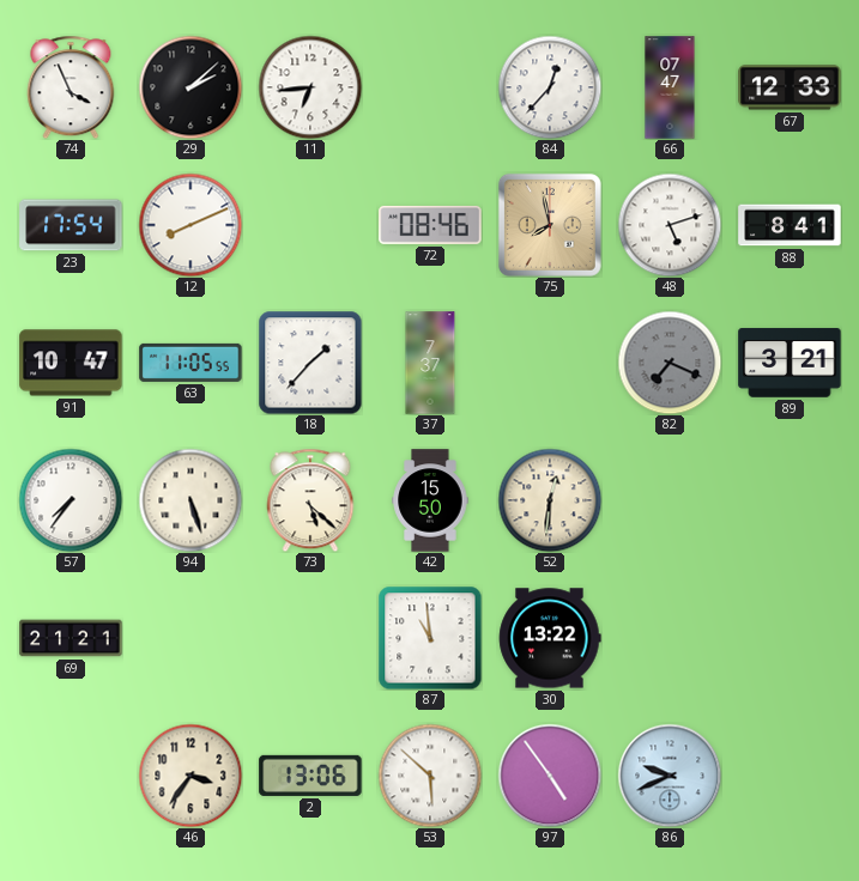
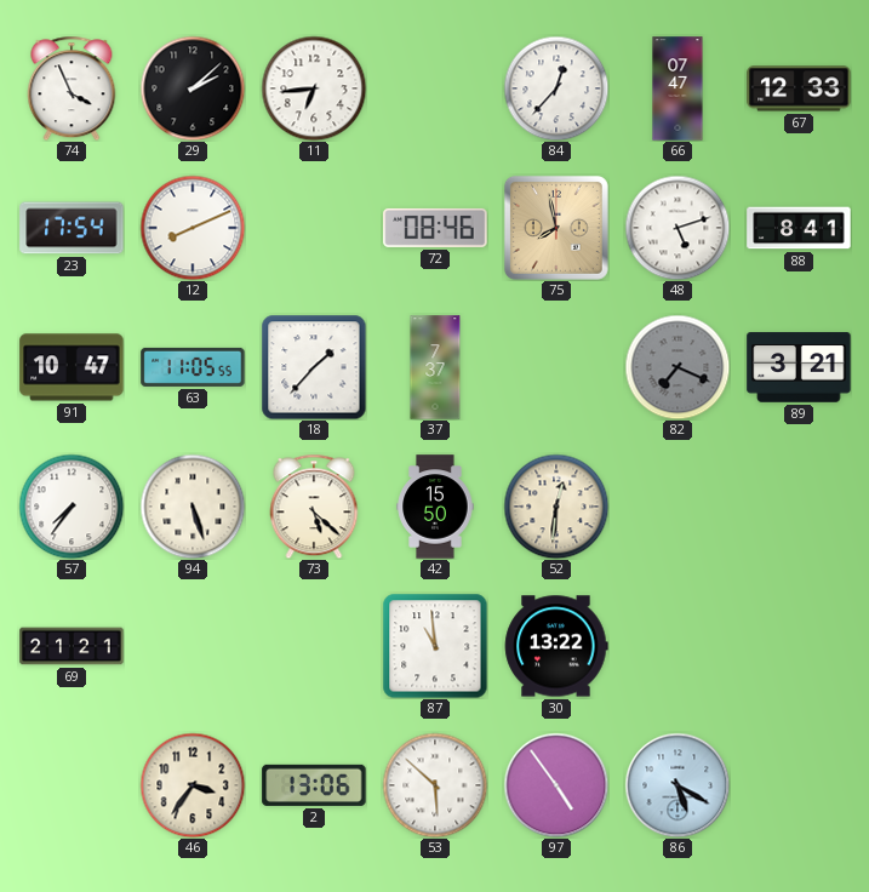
86: 9:41 -> 5:20 (678, 785)
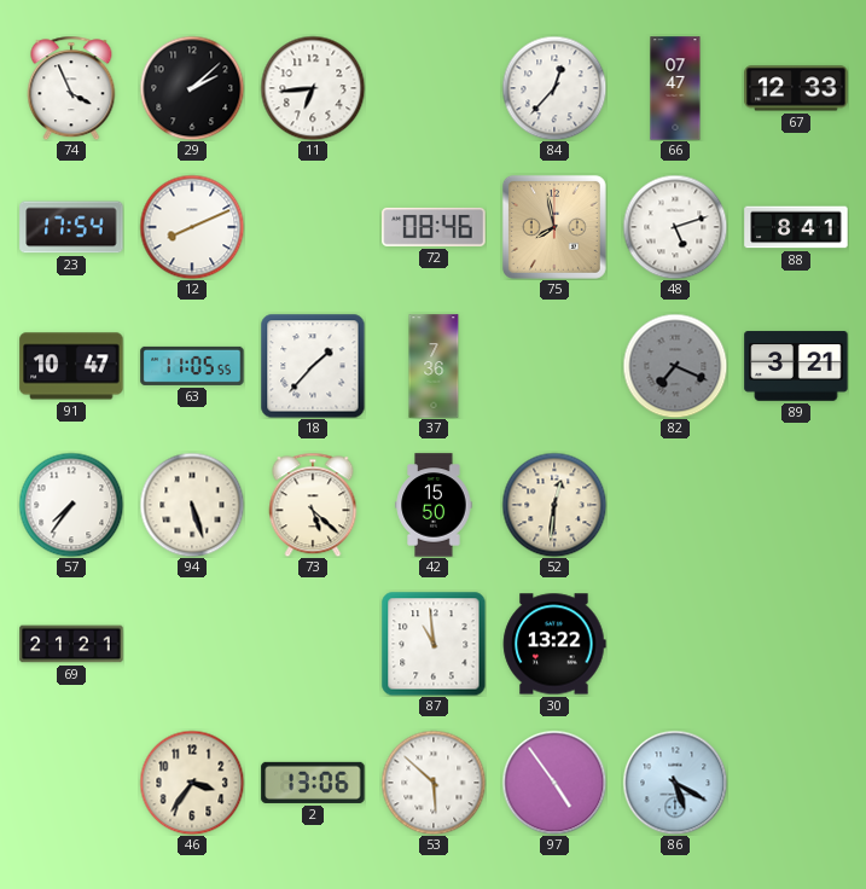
37: 7:37 -> 7:36 (434, 366)
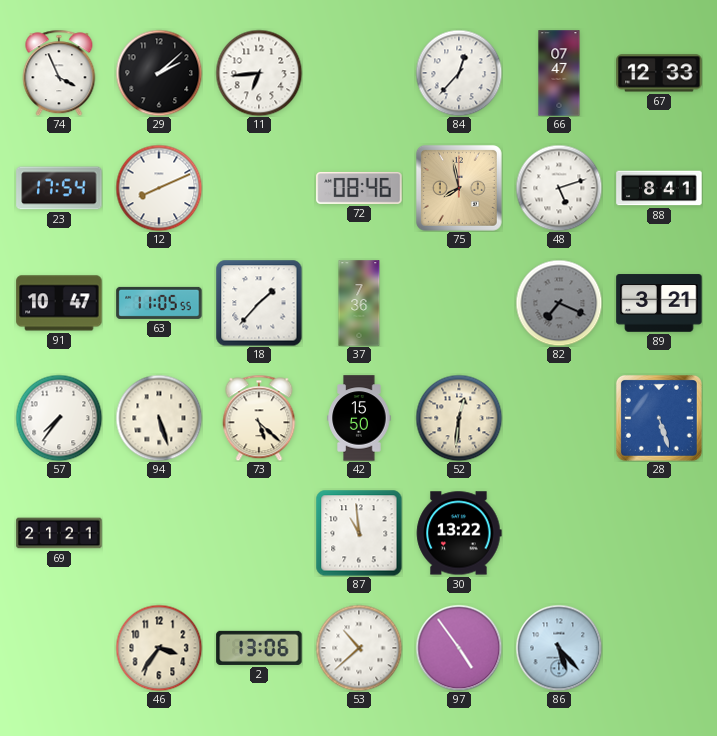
28: none -> 5:27 (659, 418)
53: 5:52 -> 10:38 (359, 648)
86: 5:20 -> 5:23 (559, 648)
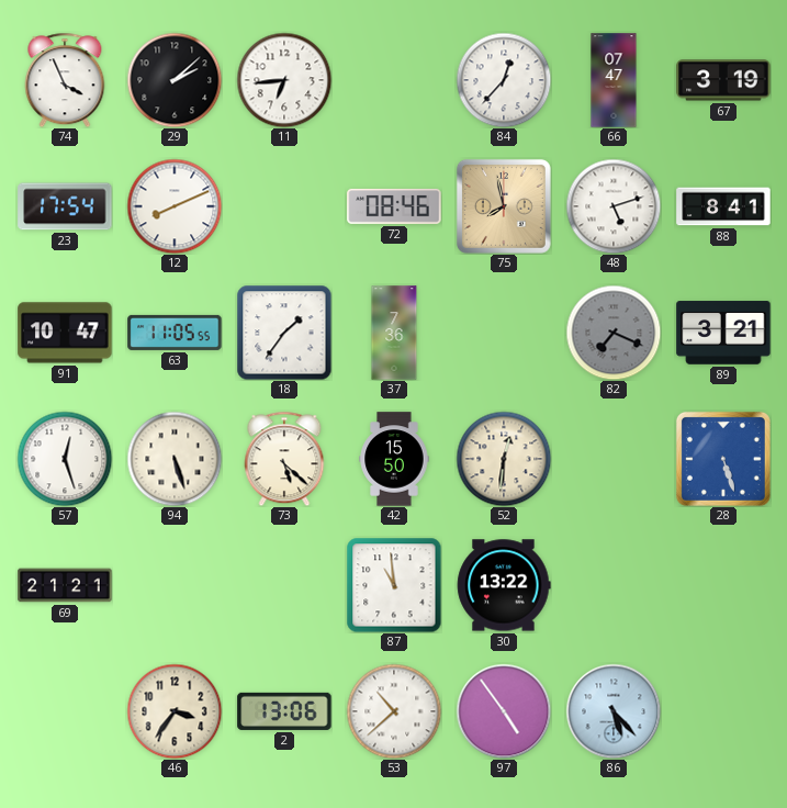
67: 12:33 -> 3:19 (723, 80)
18: 1:37 -> 1:36 (284, 333)
57: 7:36 -> 12:27 (65, 459)
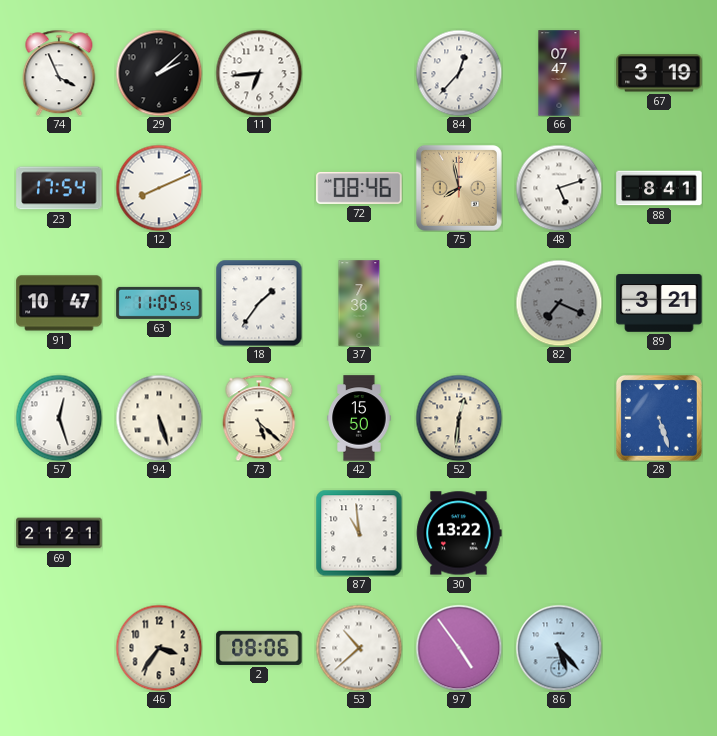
2: 13:06 -> 08:06 (259, 648)
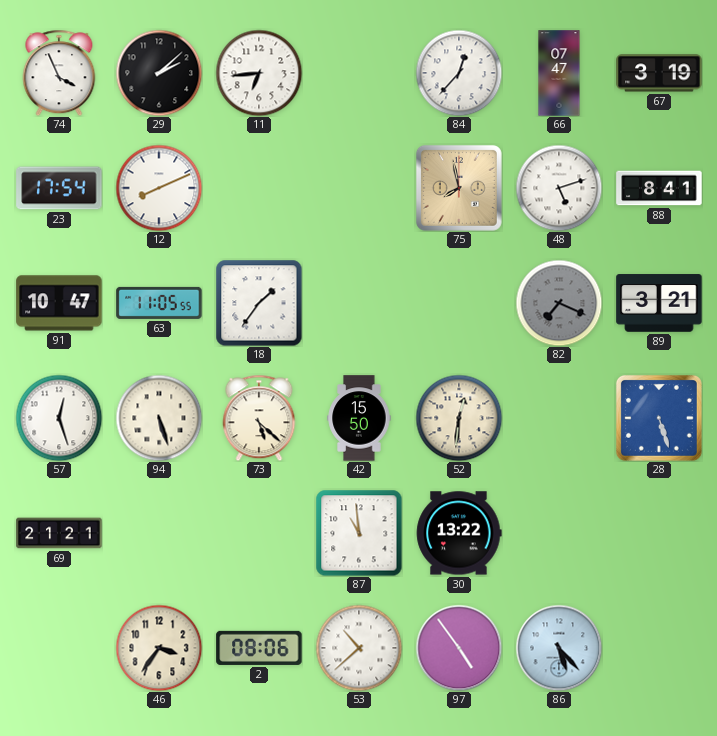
72: 08:46 -> none (359, 188)
37: 7:36 -> none (359, 303)
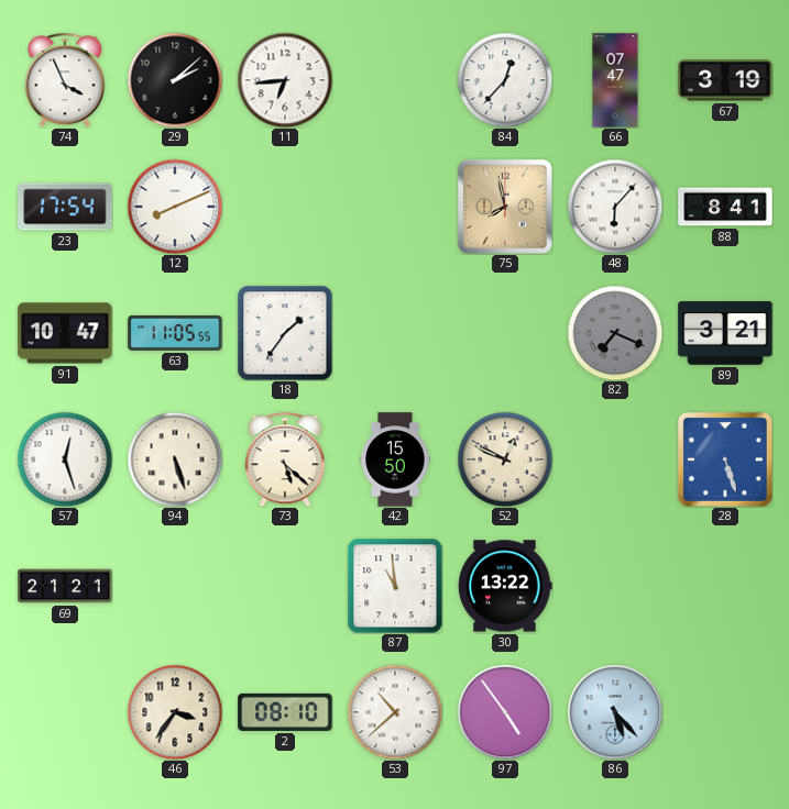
48: 5:12 -> 6:07 (615, 207)
52: 12:31 -> 12:49 (505, 459)
2: 08:06 -> 08:10 (285, 712)
